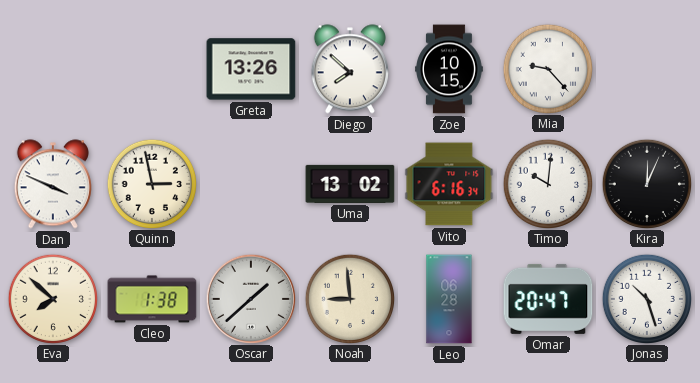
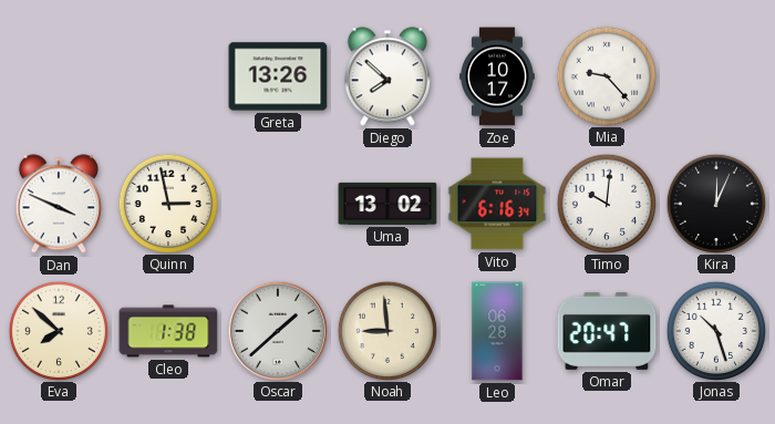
Zoe: 10:15 -> 10:17 (497, 76)
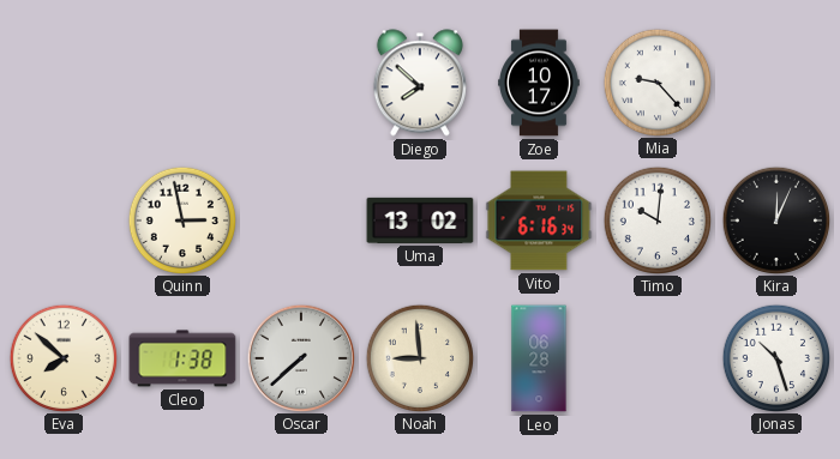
Greta: 13:26 -> none (278, 76)
Dan: 3:49 -> none (59, 204)
Oscar: 1:38 -> 7:38 (300, 357)
Omar: 20:47 -> none (607, 331)
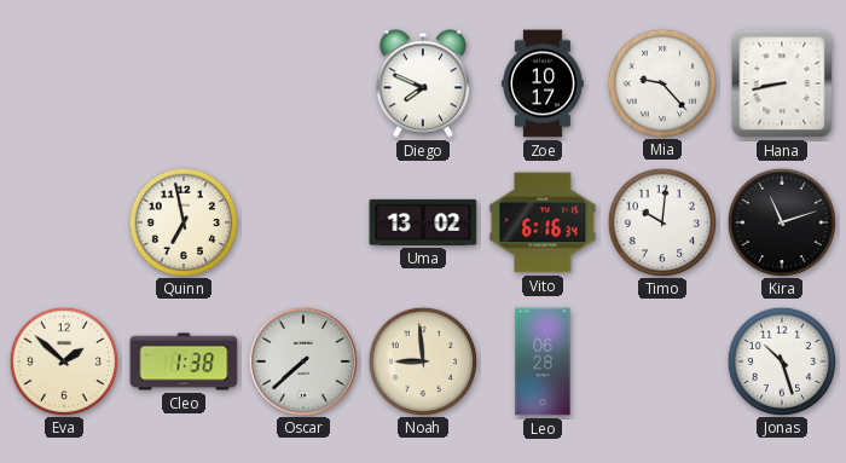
Diego: 7:52 -> 7:49 (423, 83)
Hana: none -> 8:43 (782, 83)
Quinn: 2:58 -> 6:58 (182, 221)
Kira: 12:04 -> 11:12 (781, 221)
Eva: 7:52 -> 1:52 (63, 360)
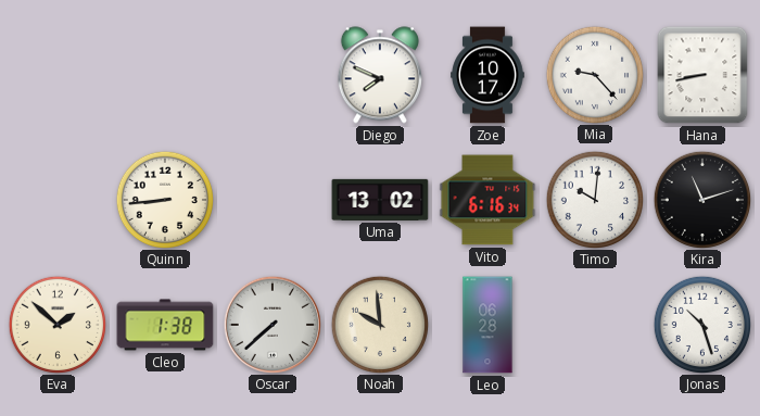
Quinn: 6:58 -> 8:44 (164, 199)
Noah: 8:59 -> 9:59 (379, 324)
